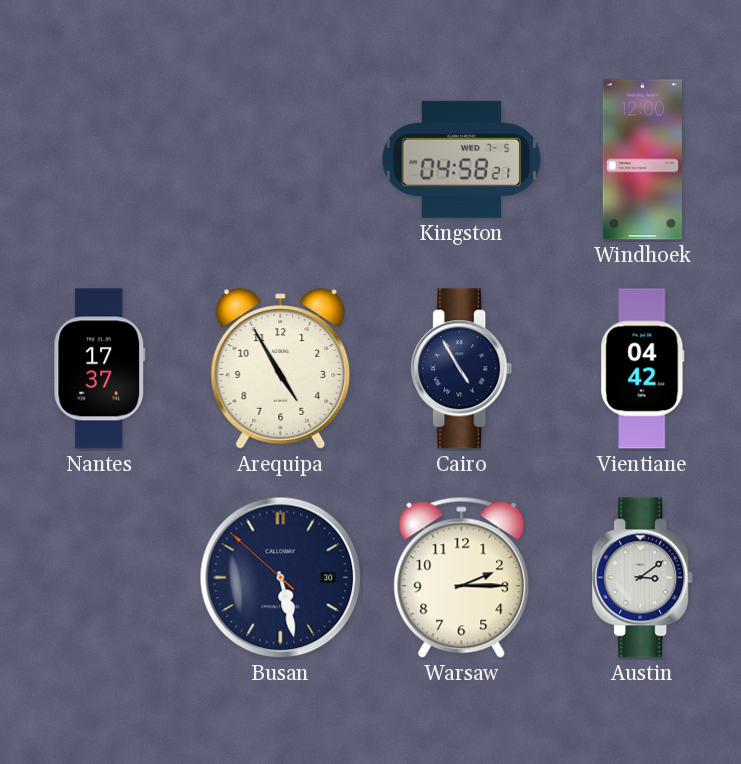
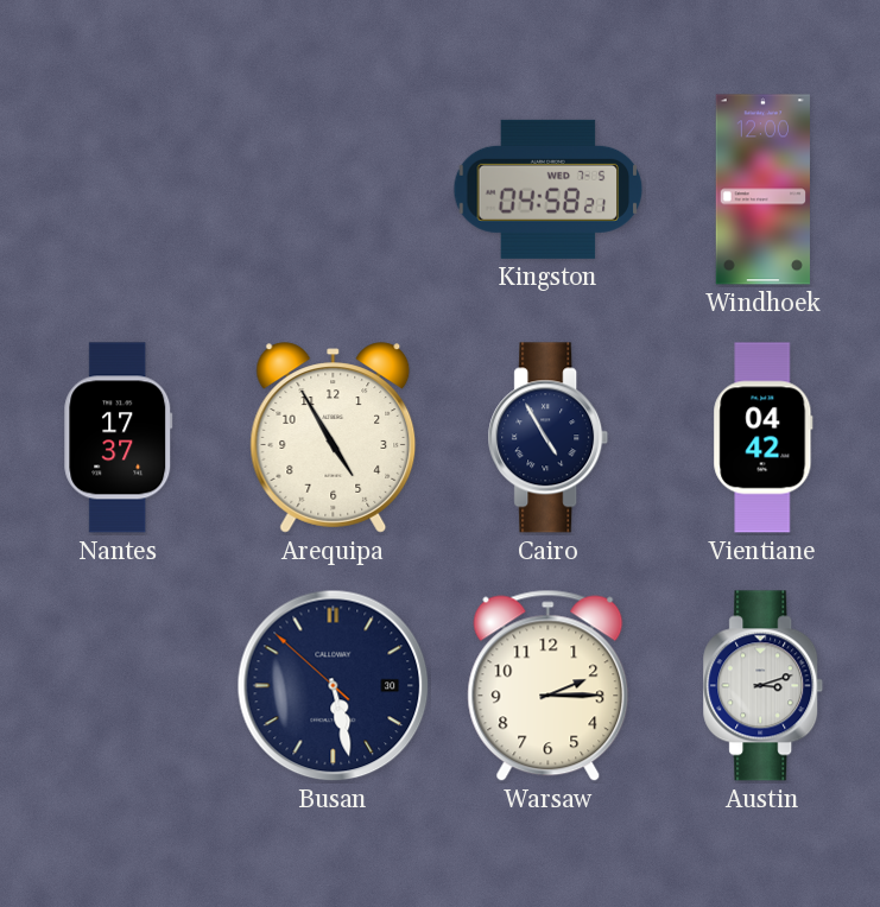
Austin: 3:09 -> 3:12 (764, 686)
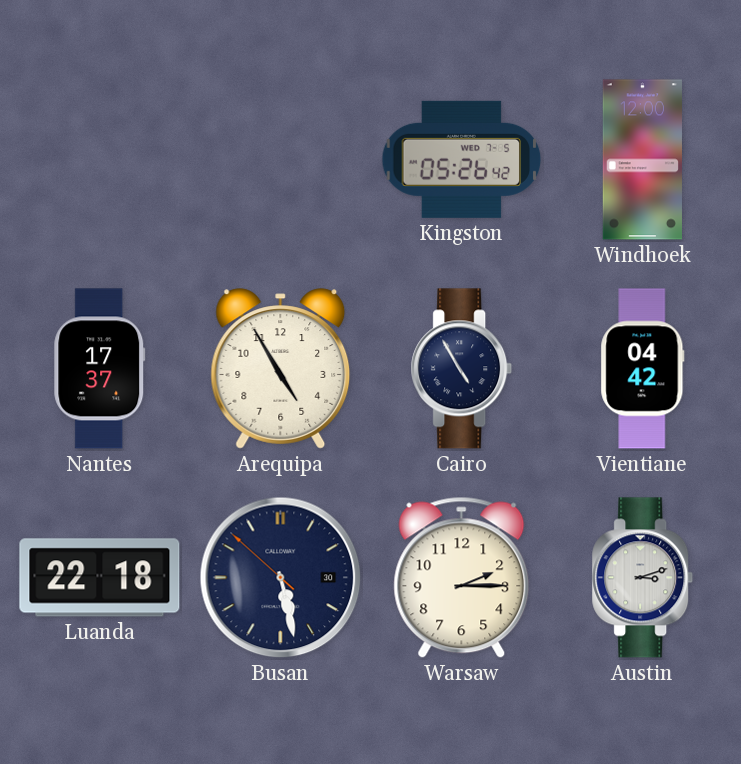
Kingston: 04:58 -> 05:26 (462, 159)
Luanda: none -> 22:18 (100, 578)
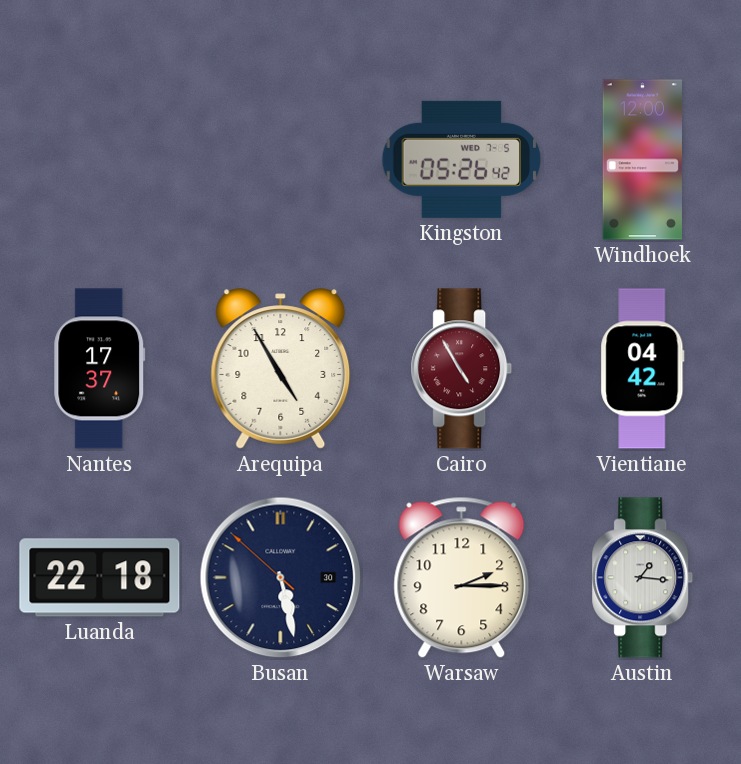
Cairo dial: navy -> burgundy (462, 369)
Austin: 3:12 -> 1:16 (643, 578)
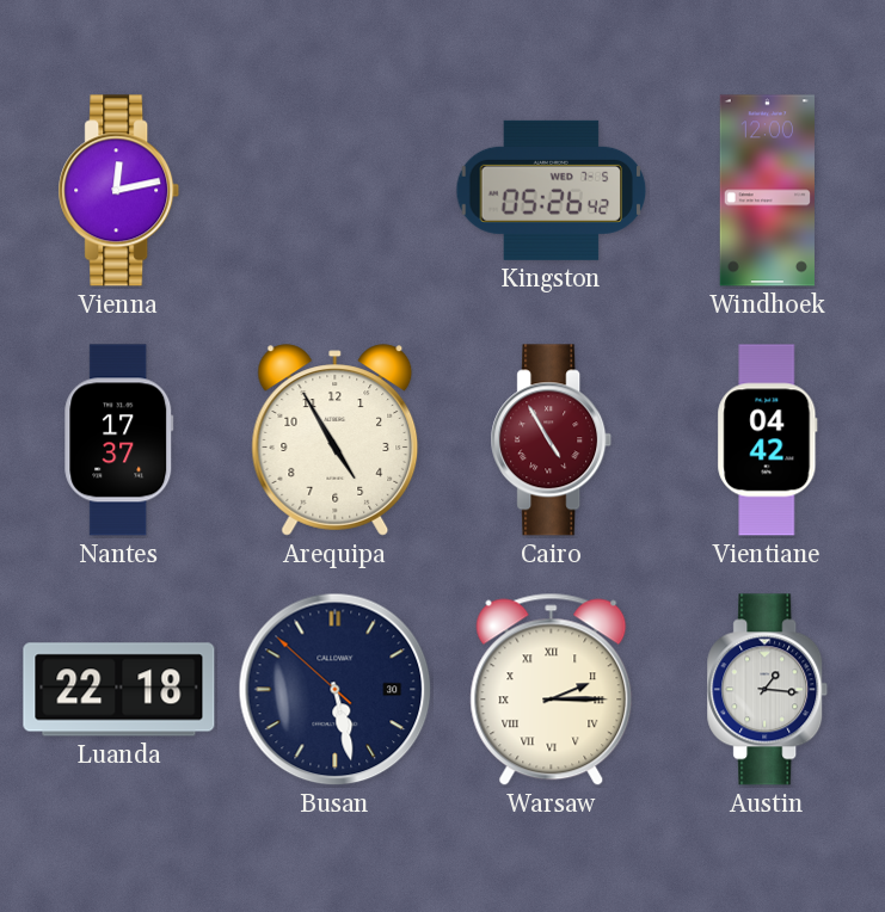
Vienna: none -> 12:13 (119, 191)
Warsaw numerals: Arabic -> Roman (552, 690)
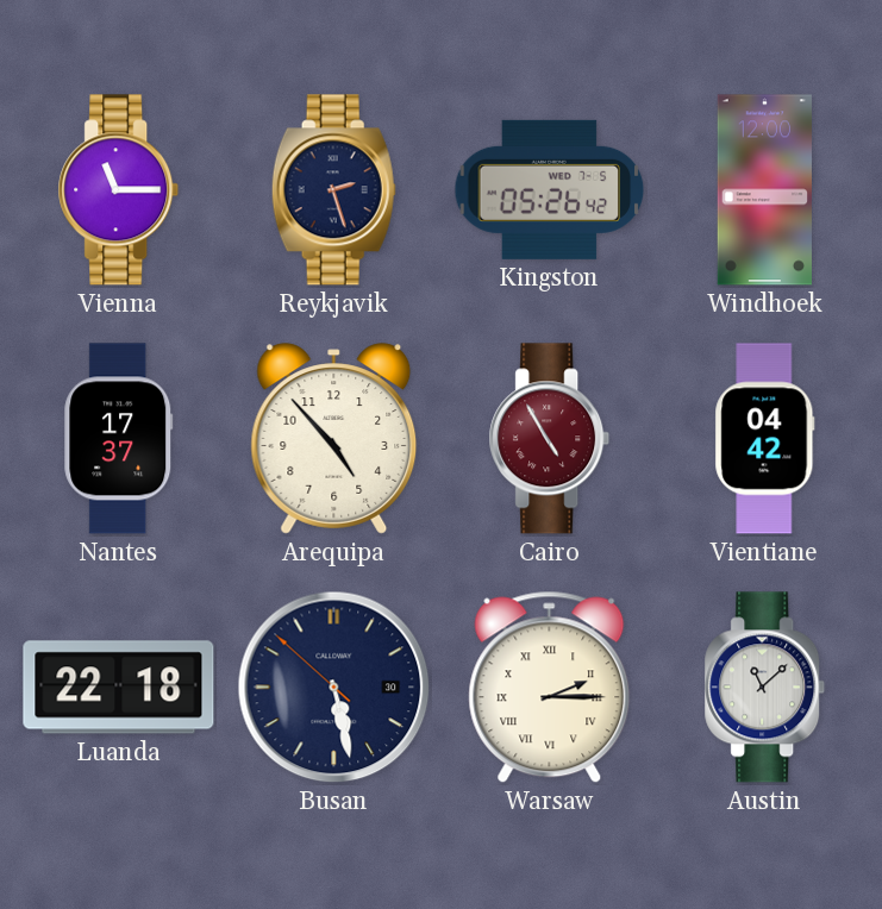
Vienna: 12:13 -> 11:15 (119, 190)
Reykjavik: none -> 2:27 (333, 190)
Arequipa: 4:55 -> 4:53 (334, 439)
Austin: 1:16 -> 11:08 (765, 688)
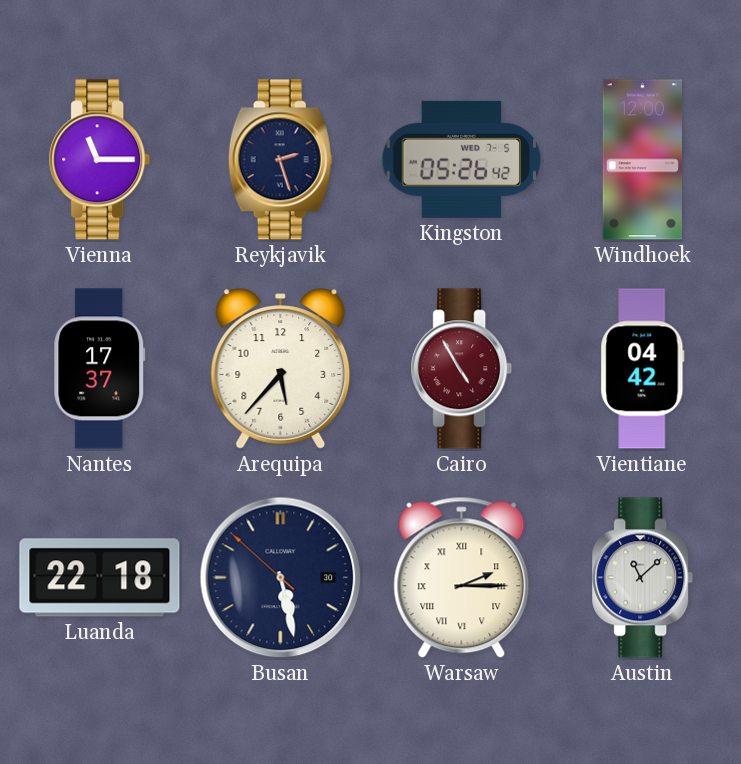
Arequipa: 4:53 -> 5:37 (281, 369)
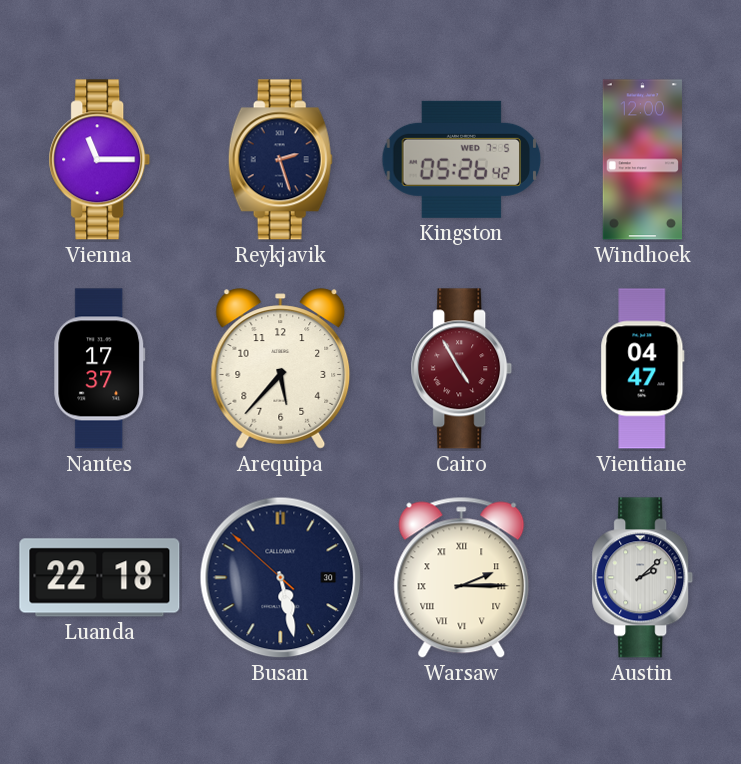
Vientiane: 04:42 -> 04:47 (643, 369)
Austin: 11:08 -> 2:08 (643, 578)
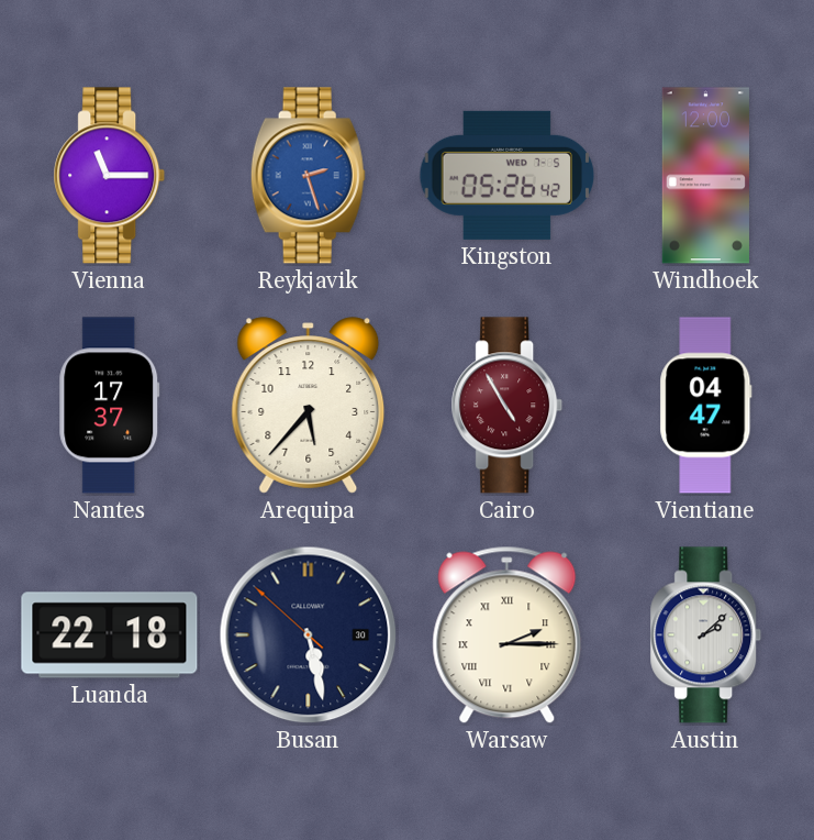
Reykjavik dial: navy -> blue (308, 176)
